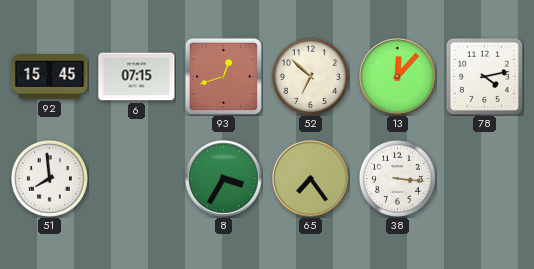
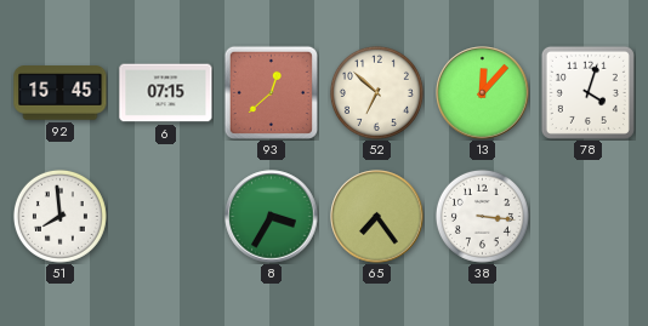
93: 12:42 -> 12:38 (271, 92)
78: 4:13 -> 4:03 (587, 92)
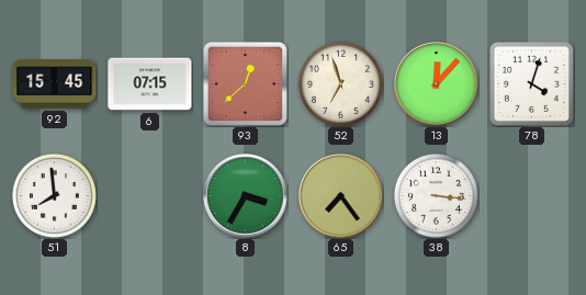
52: 6:52 -> 6:57 (340, 83)
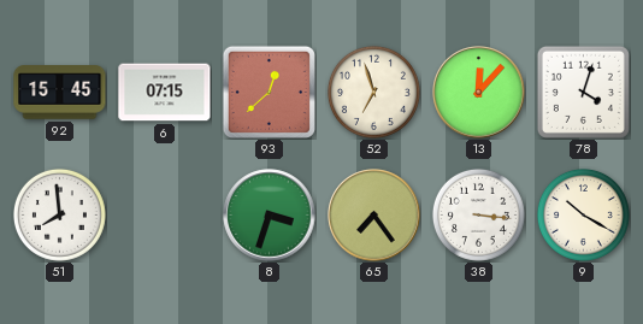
8: 3:35 -> 3:33 (270, 216)
9: none -> 10:20 (583, 214)
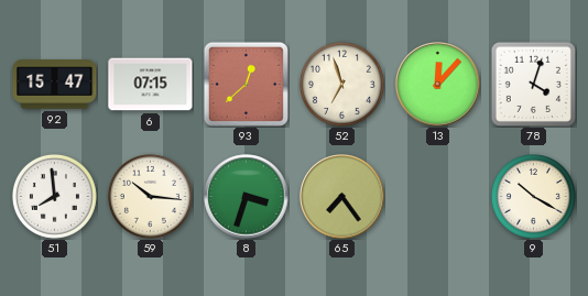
92: 15:45 -> 15:47 (55, 85)
59: none -> 10:16 (150, 196)
38: 3:16 -> none (478, 214)
